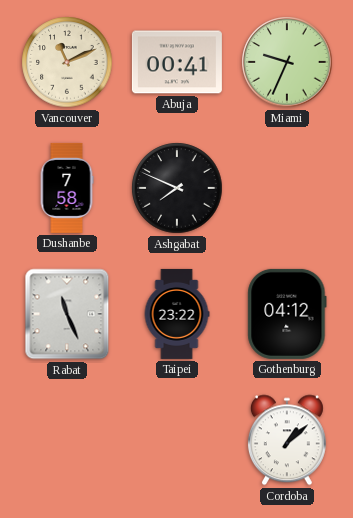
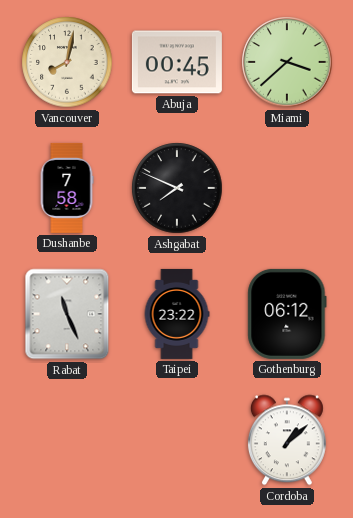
Vancouver: 11:11 -> 8:02 (67, 62)
Abuja: 00:41 -> 00:45 (177, 62)
Miami: 9:34 -> 3:38 (287, 62)
Gothenburg: 04:12 -> 06:12 (287, 314)
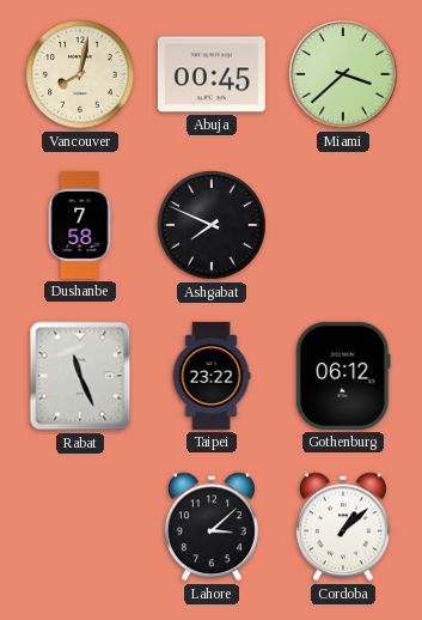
Lahore: none -> 3:08 (212, 527)
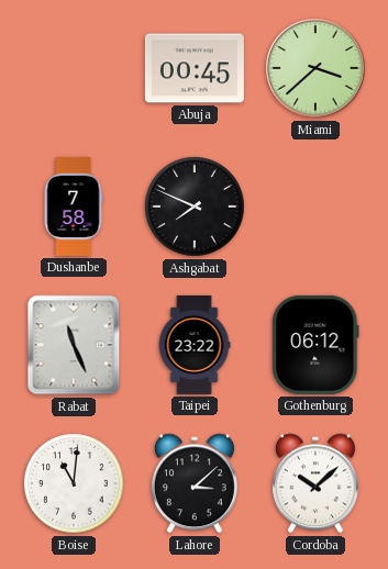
Vancouver: 8:02 -> none (80, 74)
Boise: none -> 11:01 (74, 483)
Cordoba: 1:08 -> 10:08 (315, 483)
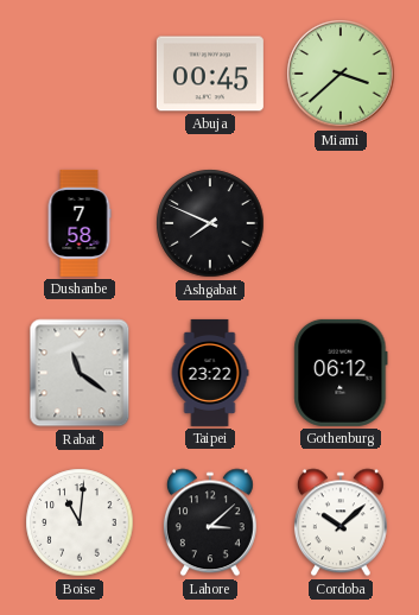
Rabat: 11:26 -> 11:21 (80, 373)
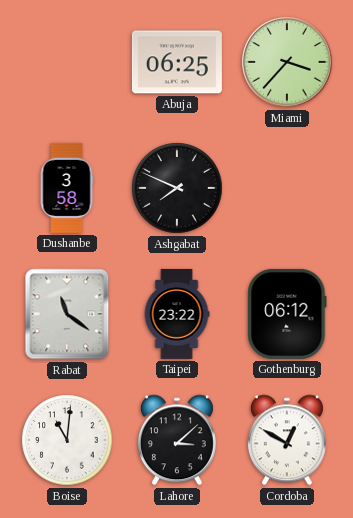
Abuja: 00:45 -> 06:25 (177, 62)
Miami: 3:38 -> 3:37 (287, 62)
Dushanbe: 7:58 -> 3:58 (67, 188)
Cordoba: 10:08 -> 12:50 (287, 440)
